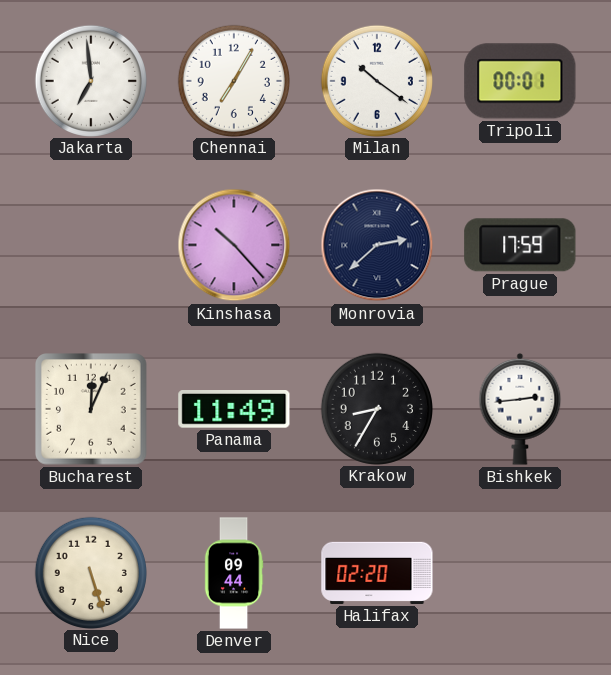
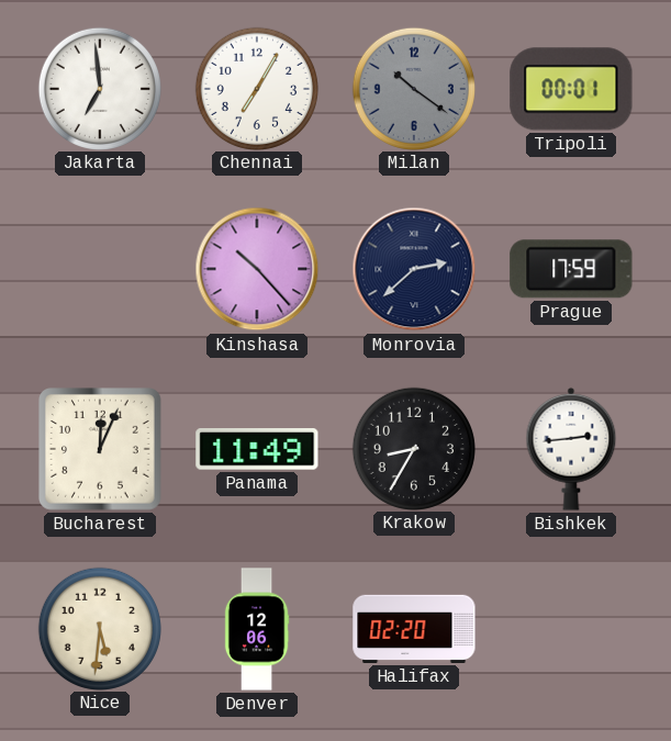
Milan dial: white -> grey (413, 88)
Nice: 5:27 -> 5:31 (99, 628)
Denver: 09:44 -> 12:06 (257, 629)
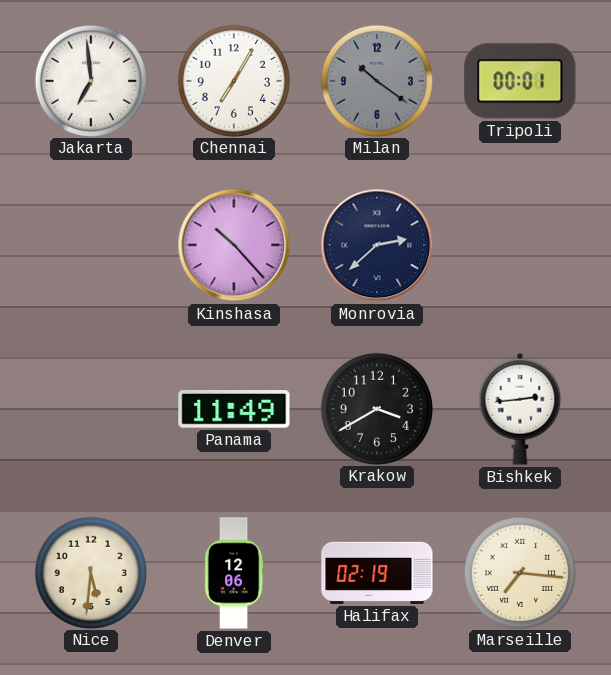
Prague: 17:59 -> none (571, 269)
Bucharest: 12:04 -> none (101, 450)
Krakow: 8:35 -> 3:40 (376, 408)
Halifax: 02:20 -> 02:19 (377, 573)
Marseille: none -> 7:16 (519, 572)
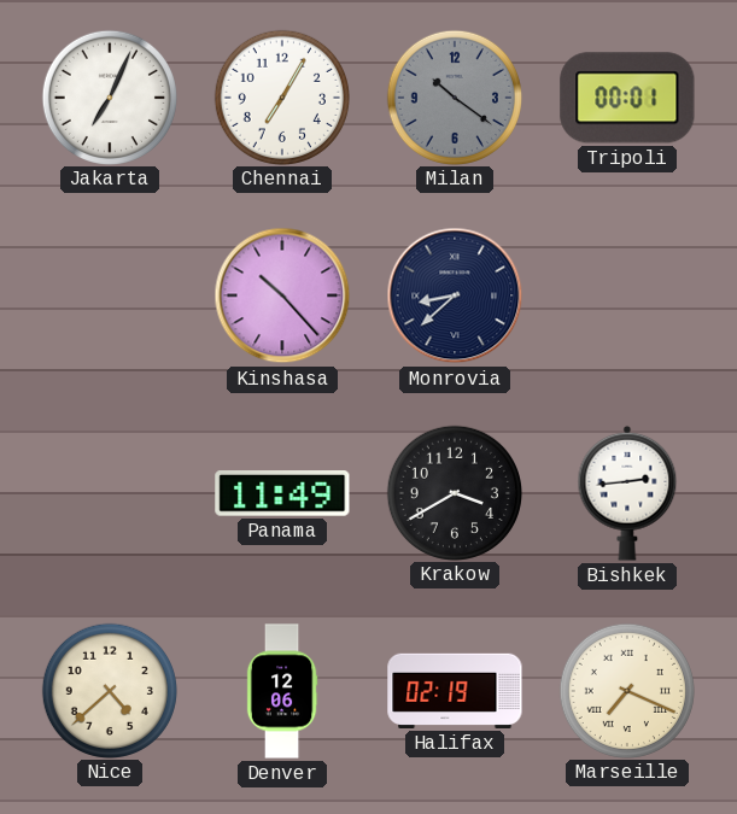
Jakarta: 6:59 -> 7:04 (109, 96)
Monrovia: 2:38 -> 8:38 (455, 295)
Nice: 5:31 -> 4:38 (109, 690)
Marseille: 7:16 -> 7:19 (626, 690)
